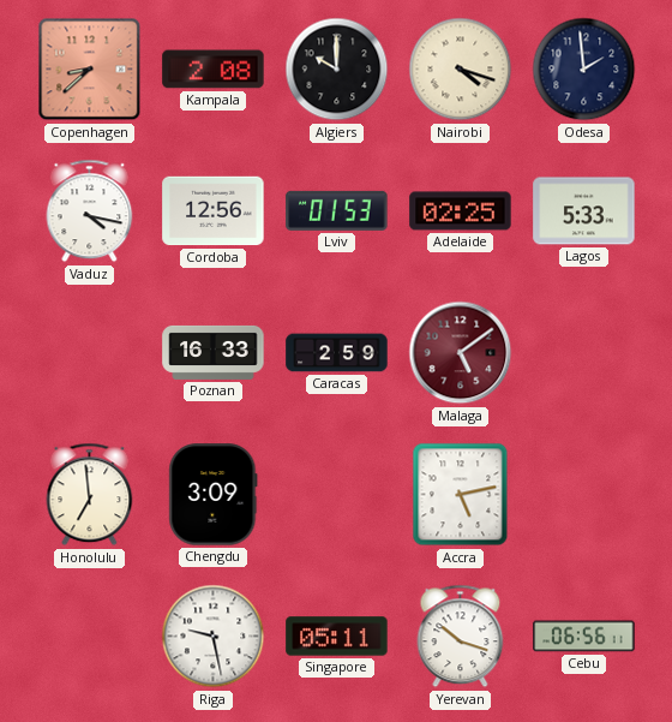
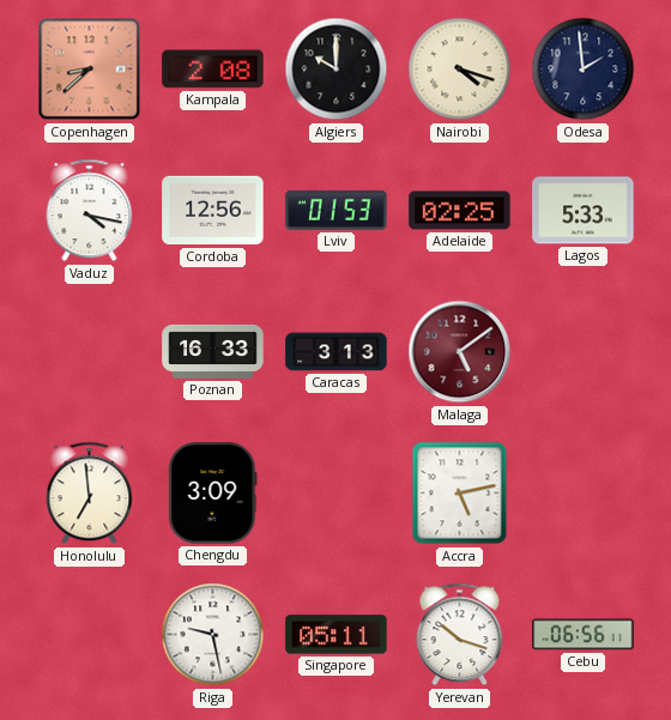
Caracas: 2:59 -> 3:13 (337, 352)
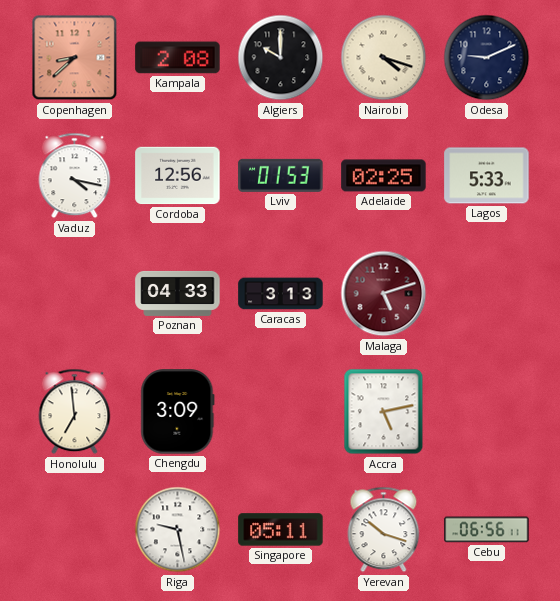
Odesa: 1:59 -> 9:11 (487, 58)
Poznan: 16:33 -> 04:33 (178, 293)
Malaga: 5:09 -> 5:12 (384, 294)
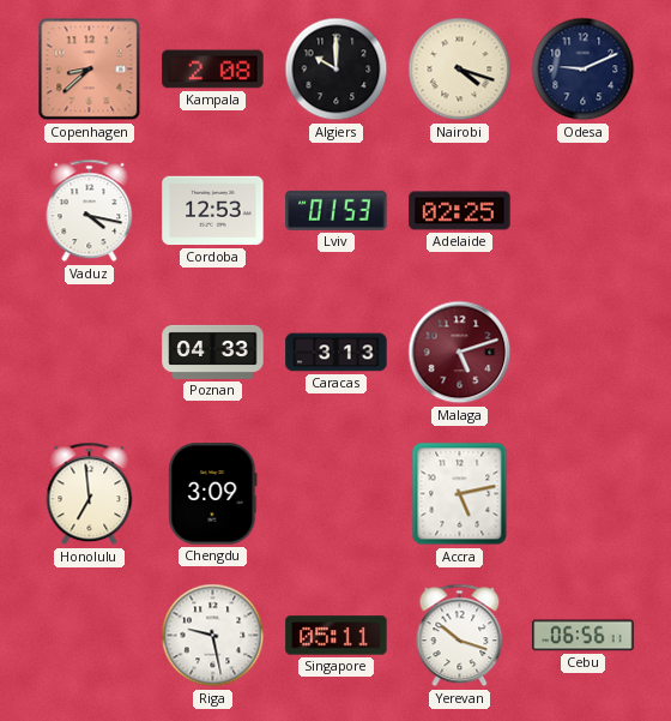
Cordoba: 12:56 -> 12:53 (213, 211)
Lagos: 5:33 -> none (487, 176)
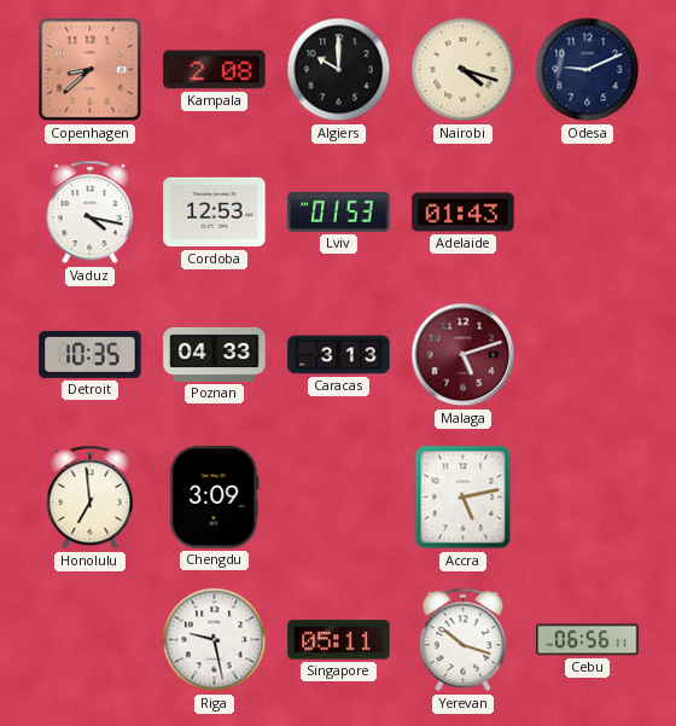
Adelaide: 02:25 -> 01:43 (464, 213)
Detroit: none -> 10:35 (91, 354)
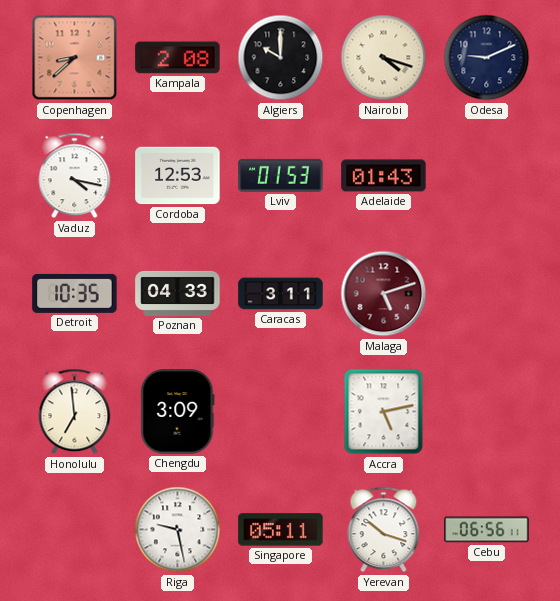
Caracas: 3:13 -> 3:11 (281, 294)
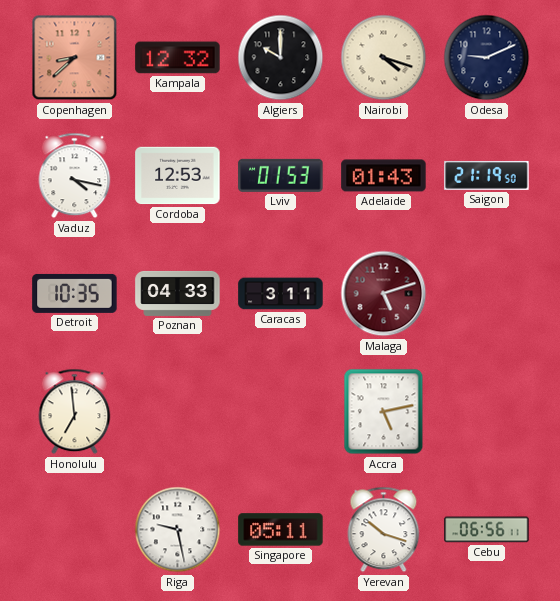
Kampala: 2:08 -> 12:32 (178, 58)
Saigon: none -> 21:19 (487, 175)
Chengdu: 3:09 -> none (178, 412)
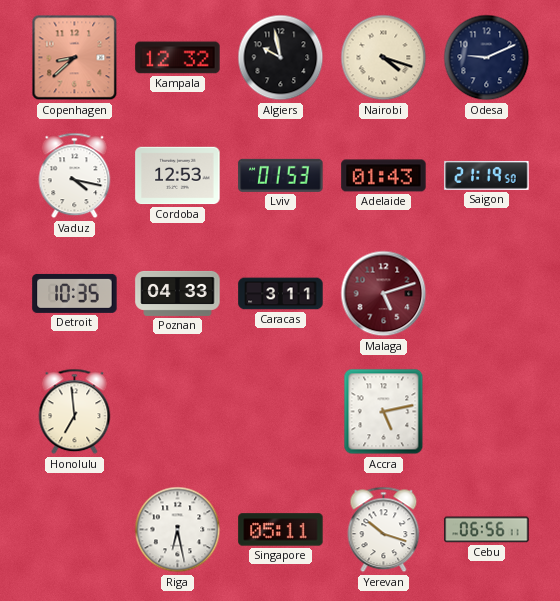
Algiers: 10:00 -> 9:58 (281, 58)
Riga: 9:28 -> 6:28 (178, 530)
